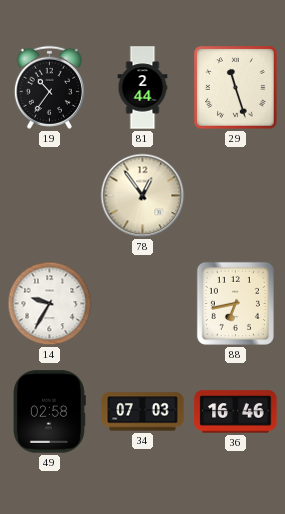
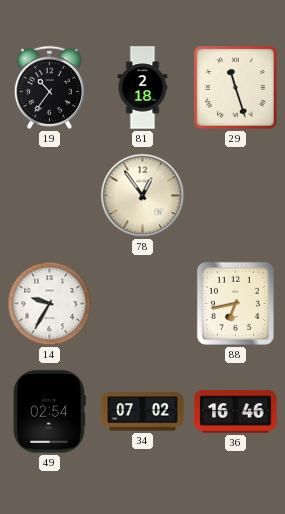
81: 2:44 -> 2:18 (143, 88)
49: 02:58 -> 02:54 (49, 412)
34: 07:03 -> 07:02 (143, 412)
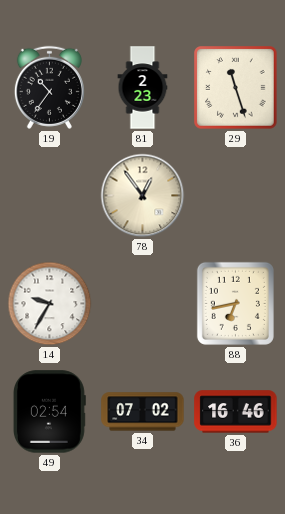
81: 2:18 -> 2:23 (143, 88)
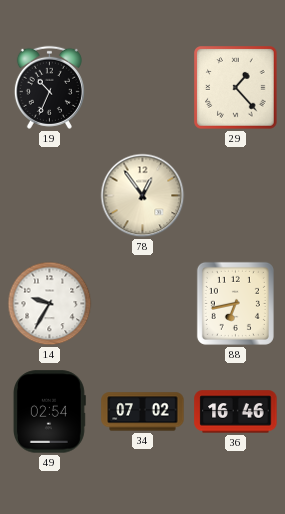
19: 10:36 -> 10:34 (49, 87)
81: 2:23 -> none (143, 88)
29: 11:27 -> 1:23 (236, 88)
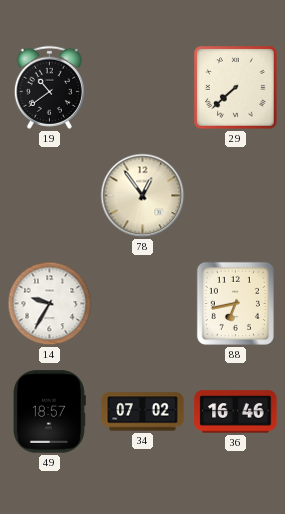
19: 10:34 -> 10:39 (49, 87)
29: 1:23 -> 7:38 (236, 88)
49: 02:54 -> 18:57 (49, 412)
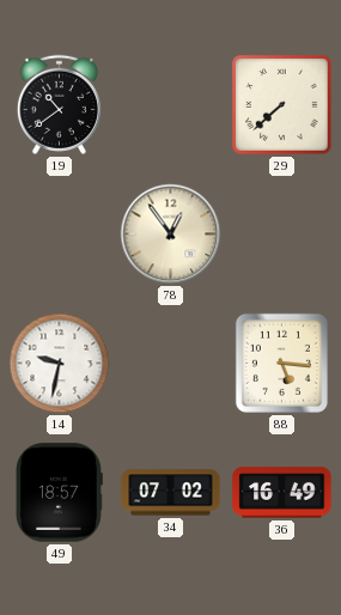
14: 9:35 -> 9:32 (60, 364)
88: 6:43 -> 5:16 (281, 363)
36: 16:46 -> 16:49 (282, 493)
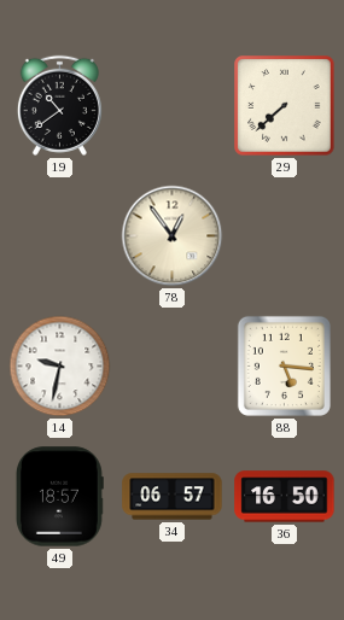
34: 07:02 -> 06:57 (173, 497)
36: 16:49 -> 16:50 (285, 497)
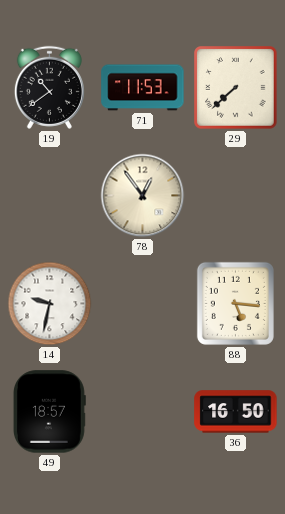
71: none -> 11:53 (143, 88)
34: 06:57 -> none (173, 497)
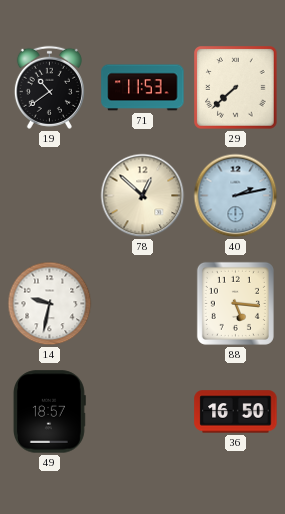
78: 12:54 -> 12:52 (143, 196)
40: none -> 2:13 (236, 196)
